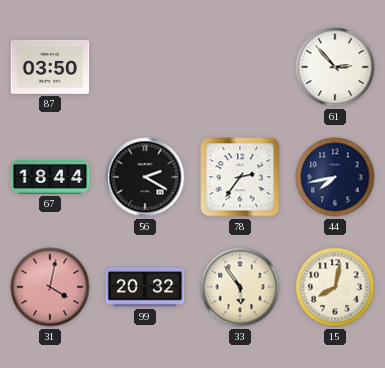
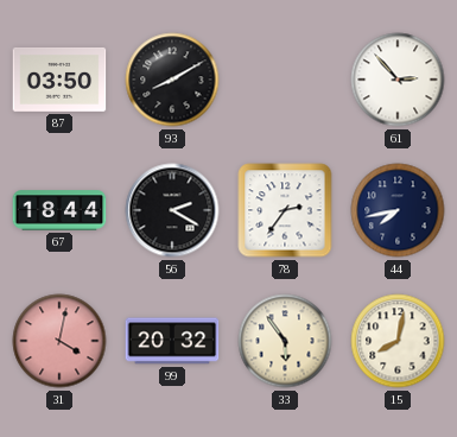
93: none -> 8:10 (172, 80)
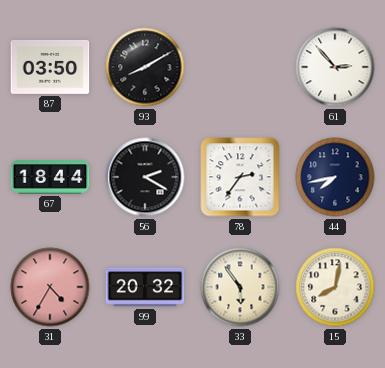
31: 4:02 -> 4:35 (50, 287)
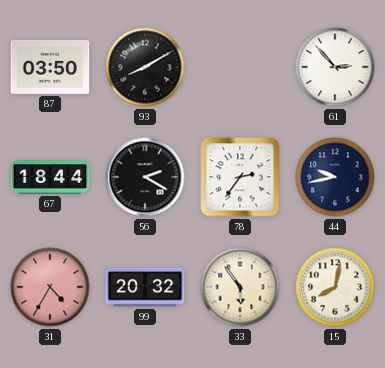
44: 7:43 -> 9:43 (335, 177)
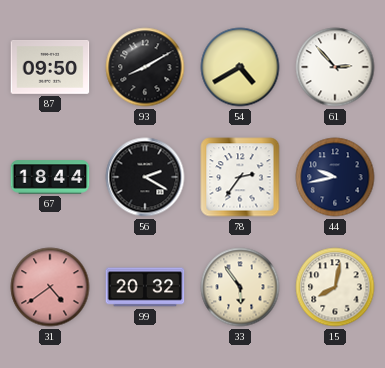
87: 03:50 -> 09:50 (50, 67)
54: none -> 4:40 (240, 67)
31: 4:35 -> 4:39 (50, 287)
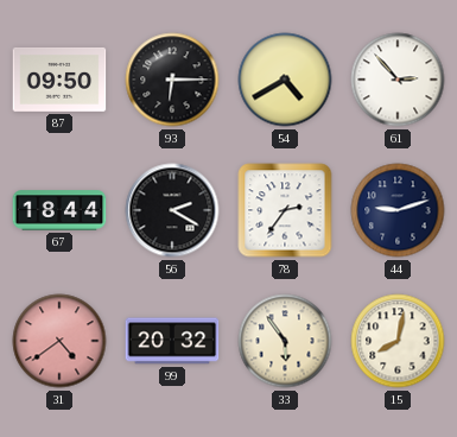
93: 8:10 -> 6:15 (172, 80)
44: 9:43 -> 9:12 (398, 210)
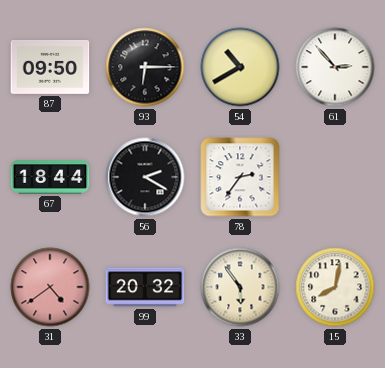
54: 4:40 -> 10:40 (240, 67)
44: 9:12 -> none (398, 210)
